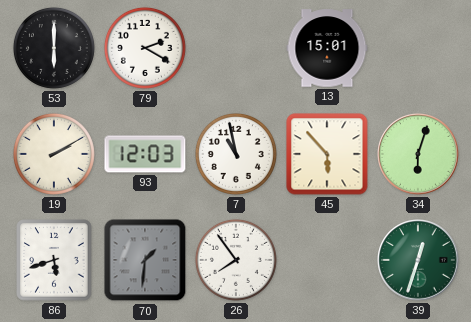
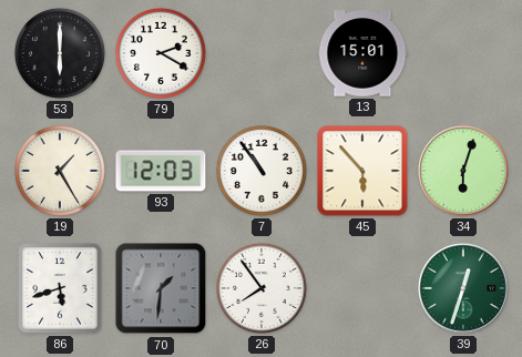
19: 2:10 -> 1:25 (60, 171)
7: 10:58 -> 10:54 (262, 171)
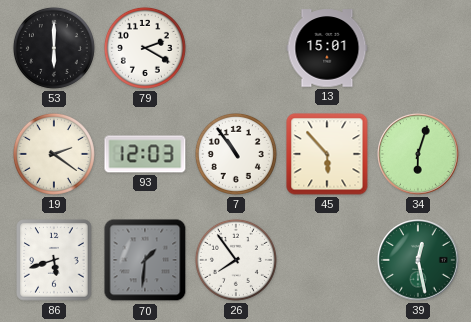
19: 1:25 -> 2:21 (54, 154)
39: 12:33 -> 12:28 (419, 261)
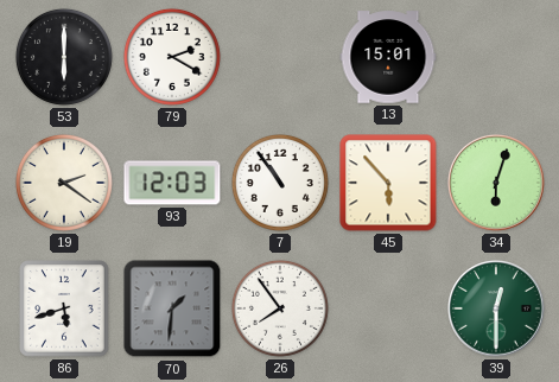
39: 12:28 -> 12:30 (497, 310)
